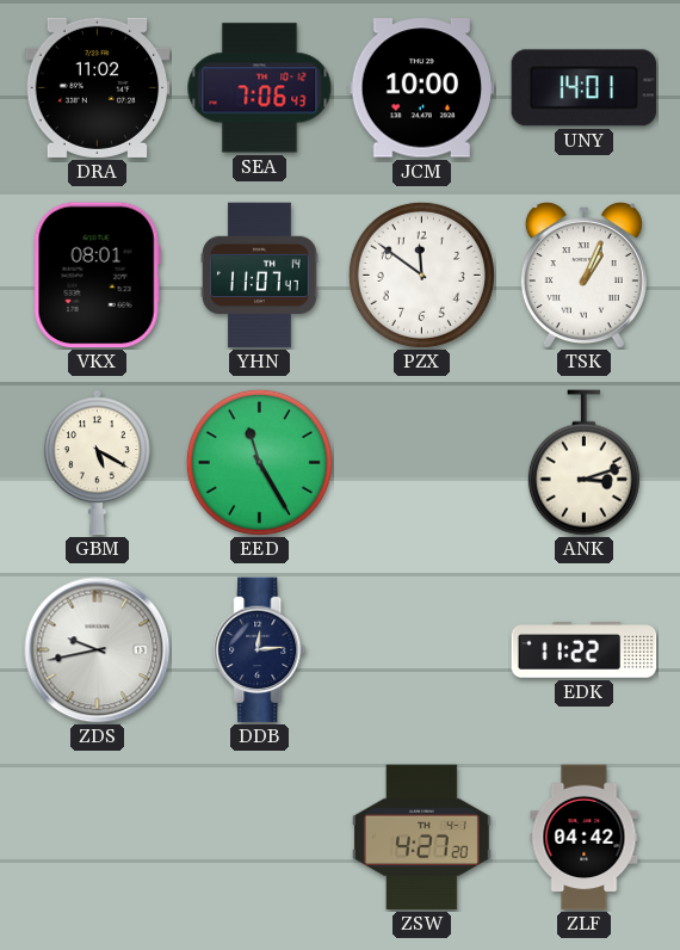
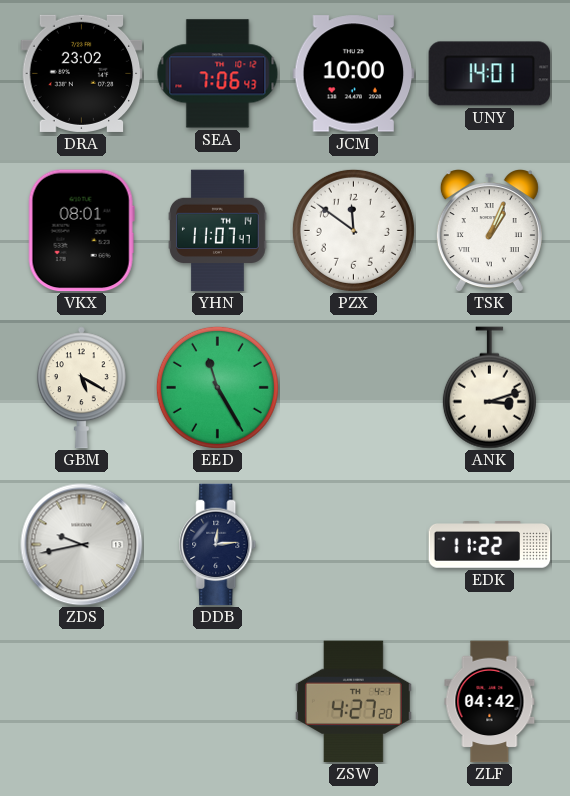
DRA: 11:02 -> 23:02 (82, 73)
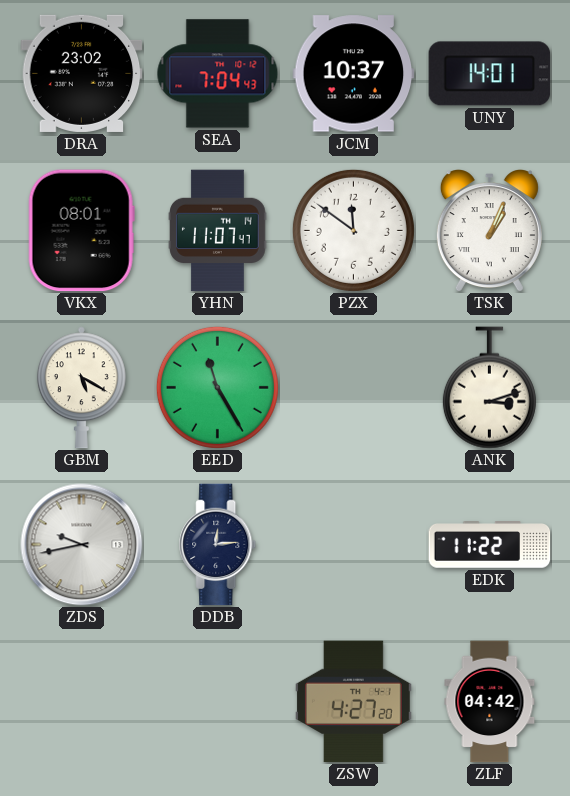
SEA: 7:06 -> 7:04 (218, 74)
JCM: 10:00 -> 10:37 (354, 74)
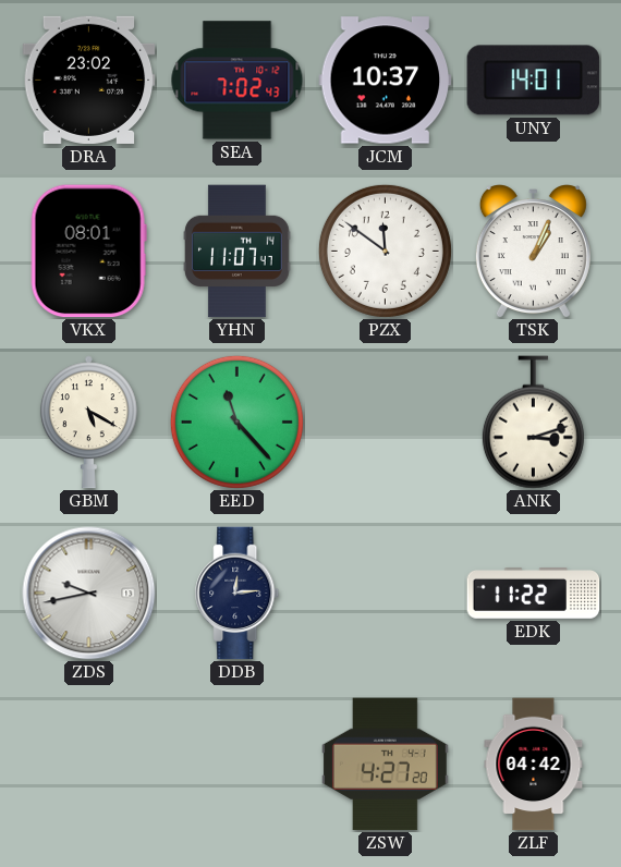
SEA: 7:04 -> 7:02 (238, 81)
EED: 11:25 -> 11:23 (236, 422)
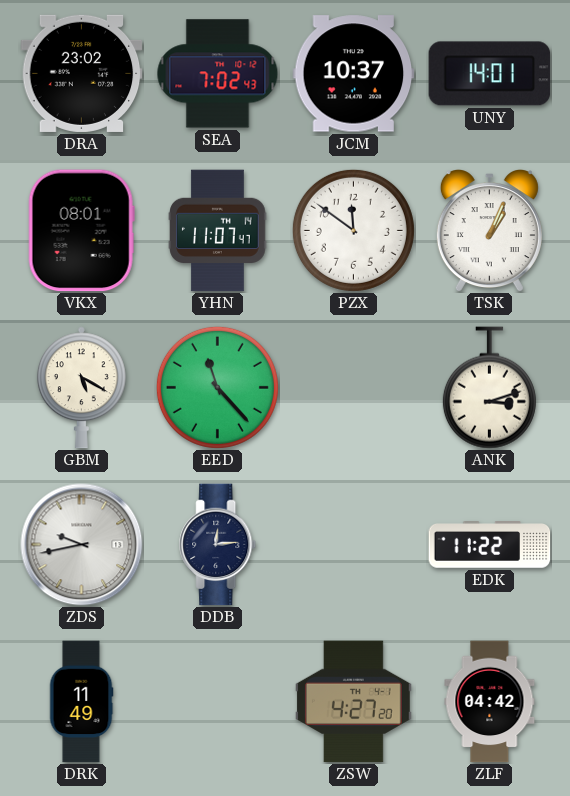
DRK: none -> 11:49 (81, 702)
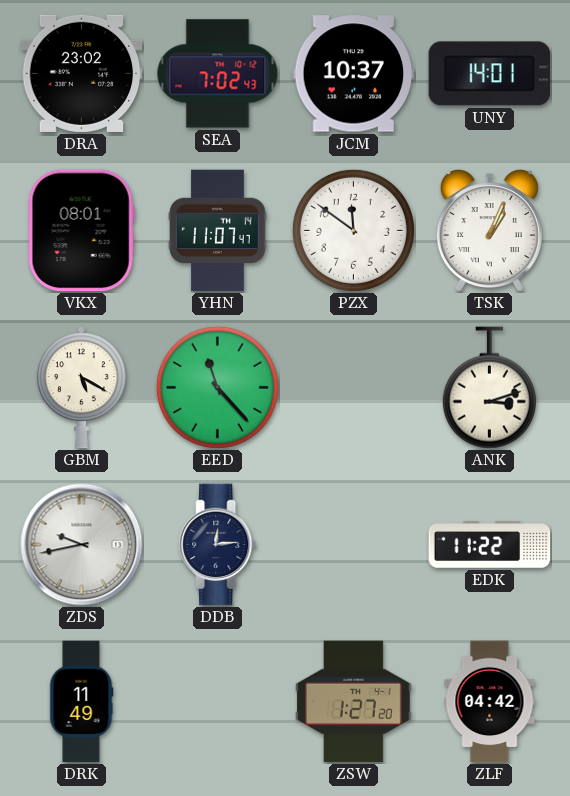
ZSW: 4:27 -> 1:27 (354, 702)
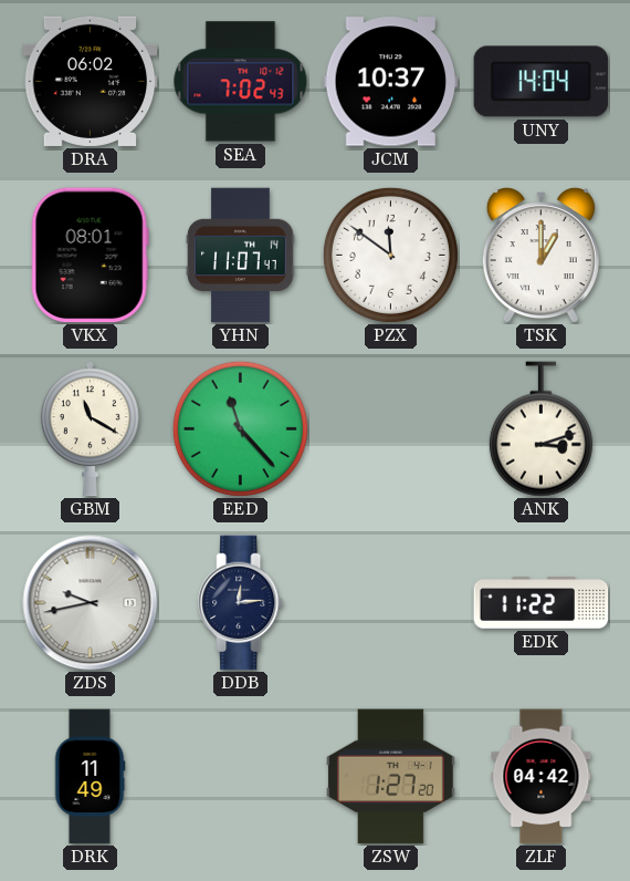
DRA: 23:02 -> 06:02 (91, 81)
UNY: 14:01 -> 14:04 (542, 82)
TSK: 1:04 -> 1:00 (540, 256)
GBM: 5:20 -> 11:20 (90, 429)
